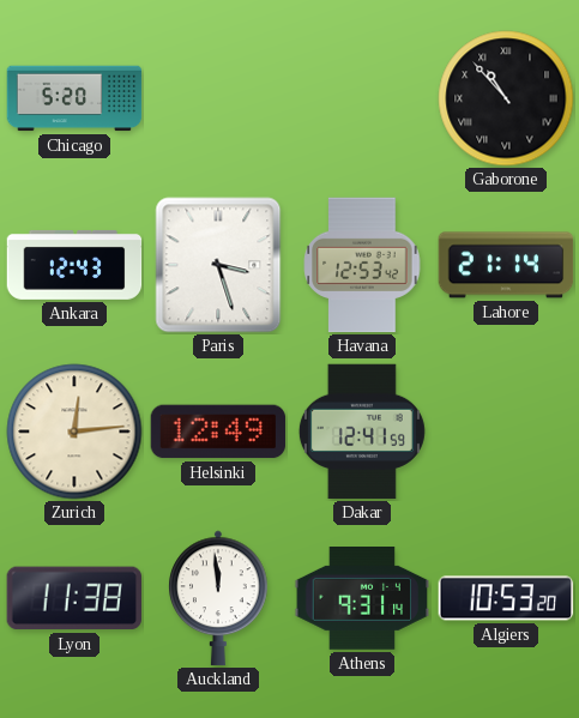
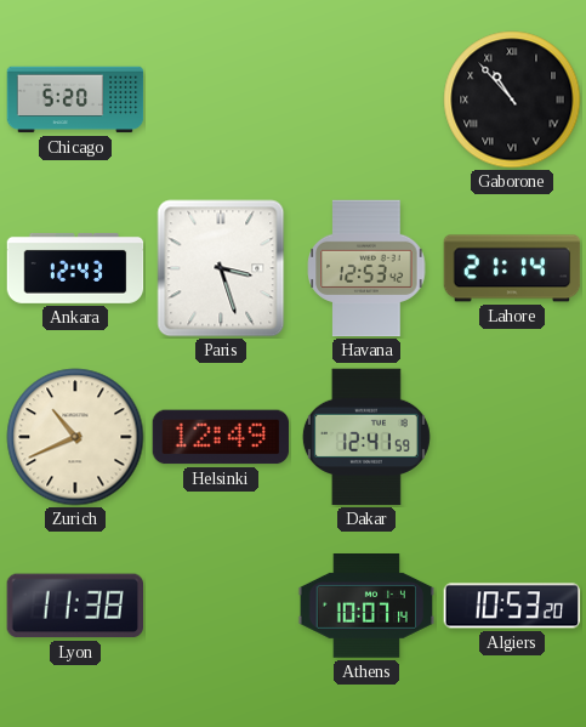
Zurich: 12:14 -> 10:41 (75, 437)
Auckland: 11:59 -> none (218, 598)
Athens: 9:31 -> 10:07 (366, 607)
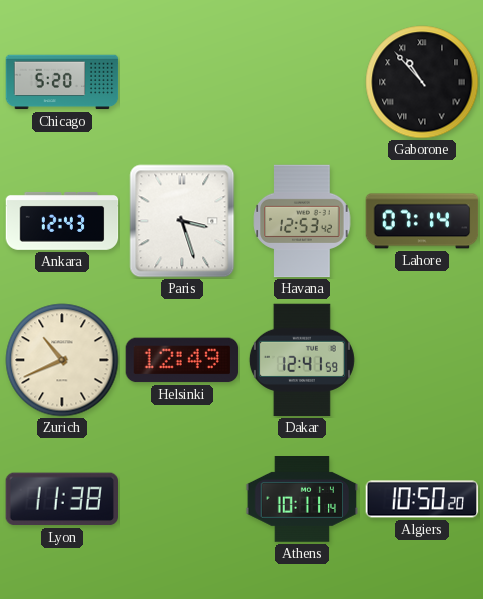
Lahore: 21:14 -> 07:14 (422, 221)
Athens: 10:07 -> 10:11 (302, 500)
Algiers: 10:53 -> 10:50 (422, 499)
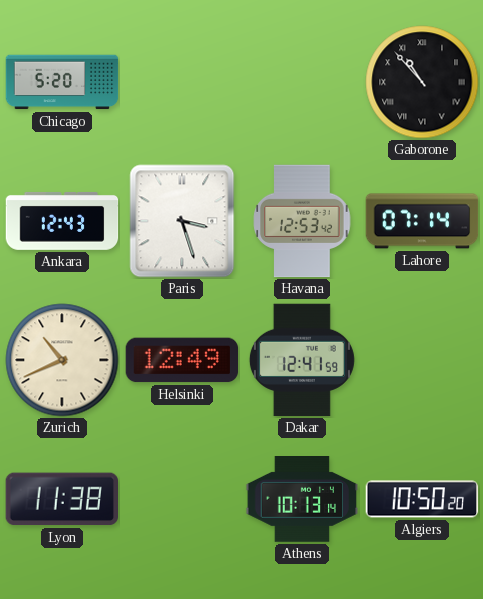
Athens: 10:11 -> 10:13 (302, 500)
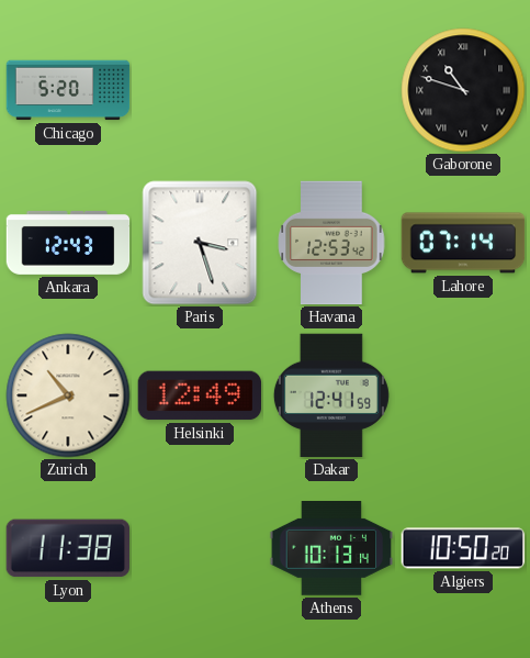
Gaborone: 10:53 -> 10:48 (463, 90)
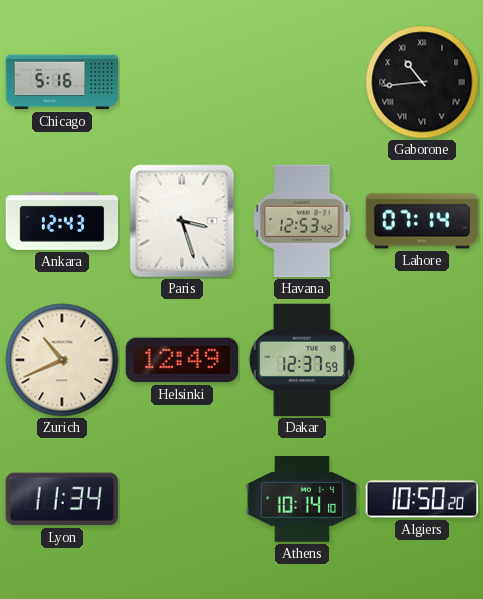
Chicago: 5:20 -> 5:16 (62, 82)
Gaborone: 10:48 -> 10:44 (422, 82)
Dakar: 12:41 -> 12:37 (302, 360)
Lyon: 11:38 -> 11:34 (61, 499)
Athens: 10:13 -> 10:14 (302, 500)
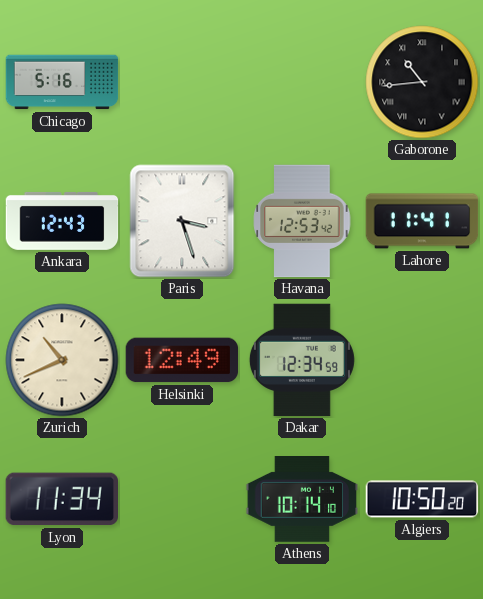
Lahore: 07:14 -> 11:41 (422, 221)
Dakar: 12:37 -> 12:34 (302, 360)
